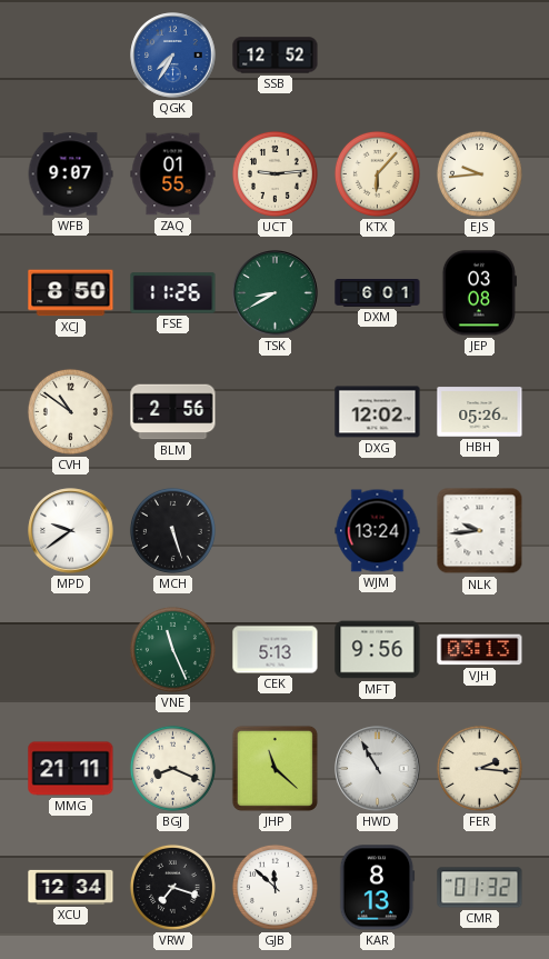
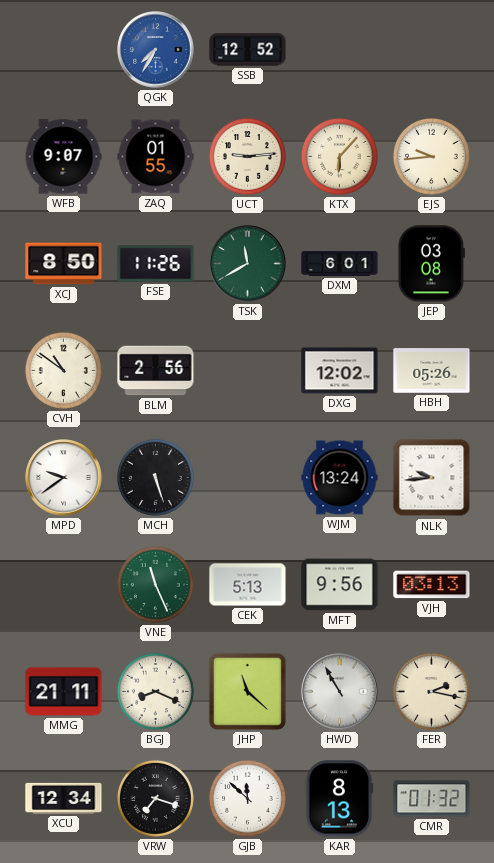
TSK: 8:40 -> 11:40 (248, 264)
FER: 2:16 -> 2:17 (431, 691)
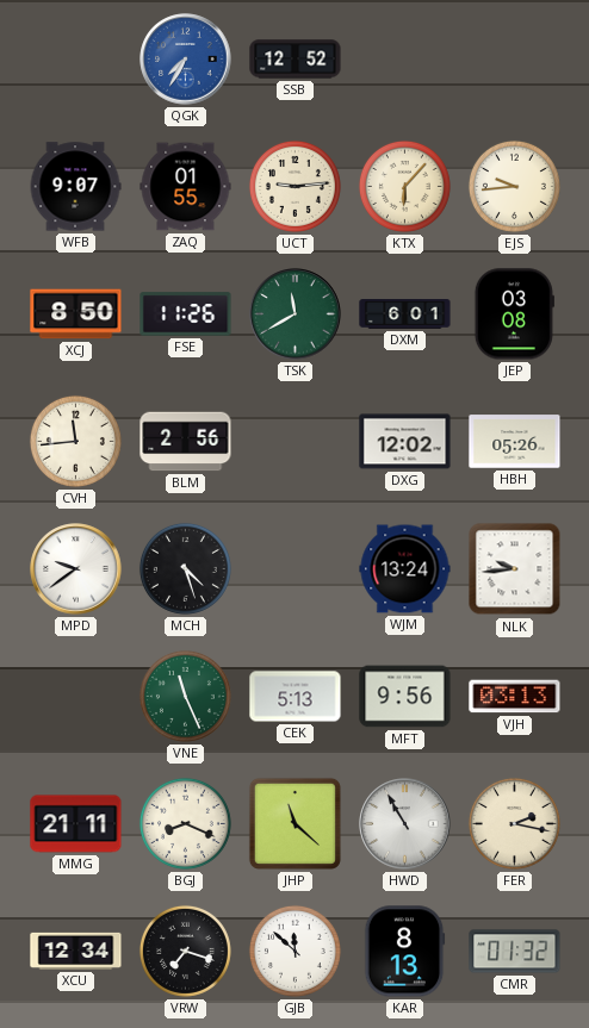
CVH: 10:51 -> 11:44 (75, 441)
MCH: 5:27 -> 4:27 (185, 568)
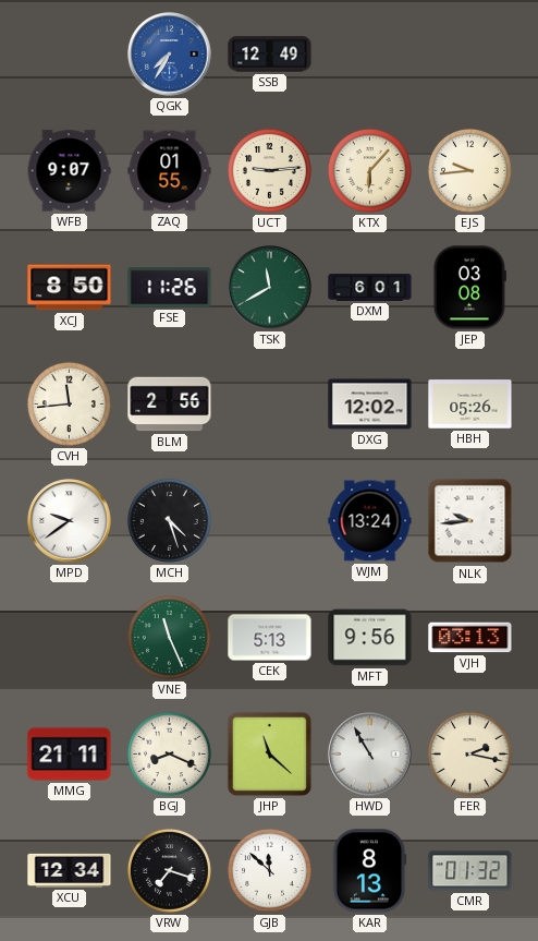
SSB: 12:52 -> 12:49 (270, 55)
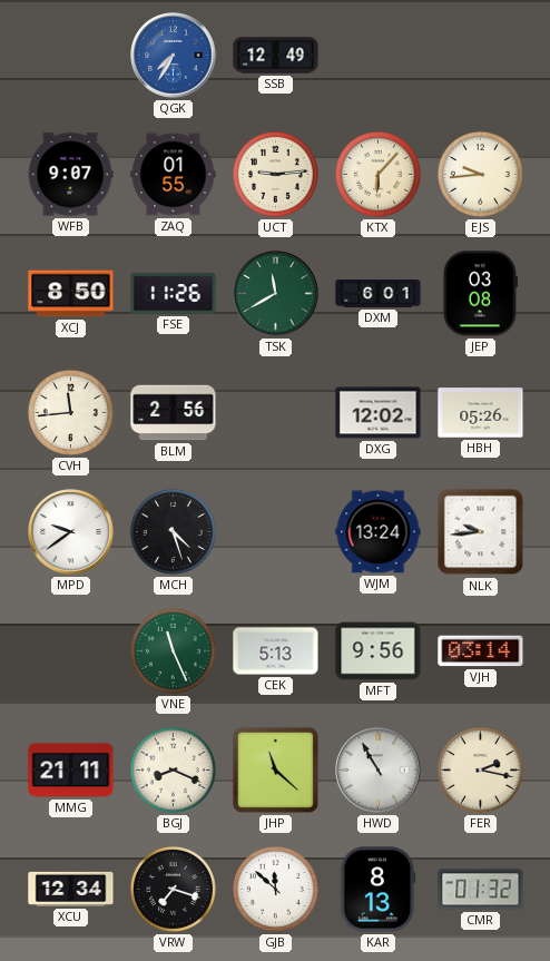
VJH: 03:13 -> 03:14 (481, 651)
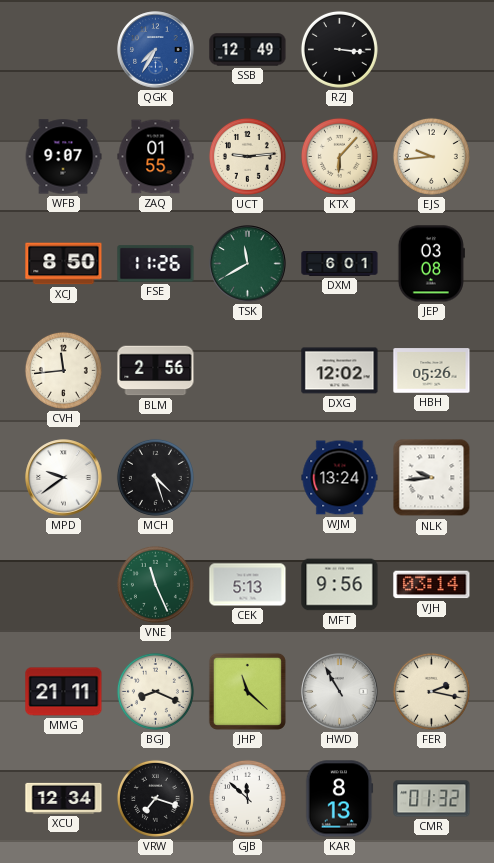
RZJ: none -> 3:16 (339, 49)
